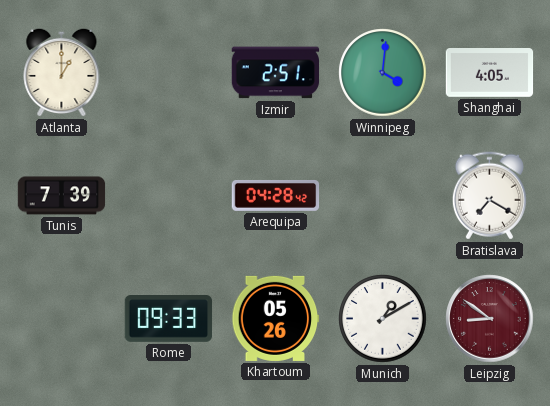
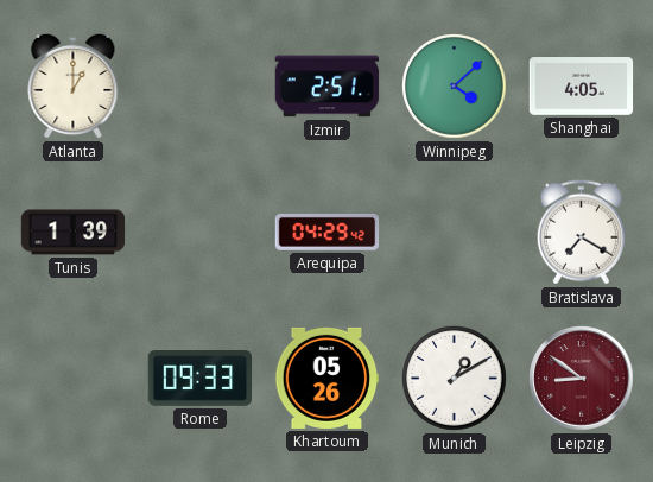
Winnipeg: 4:01 -> 4:08 (455, 87)
Tunis: 7:39 -> 1:39 (74, 233)
Arequipa: 04:28 -> 04:29 (328, 232)
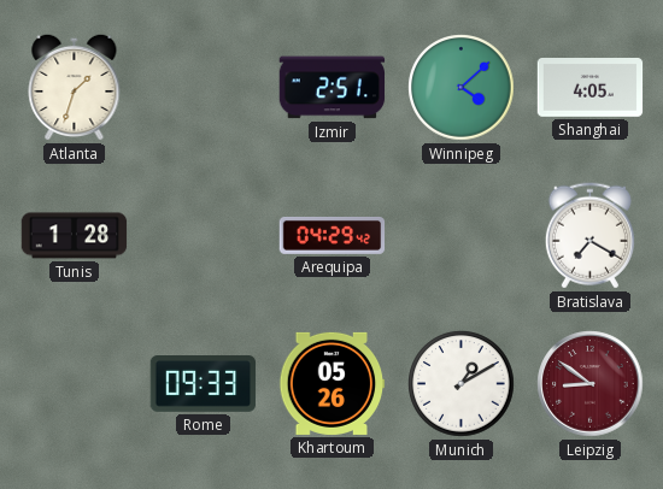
Atlanta: 1:00 -> 1:33 (75, 87)
Tunis: 1:39 -> 1:28 (75, 236)
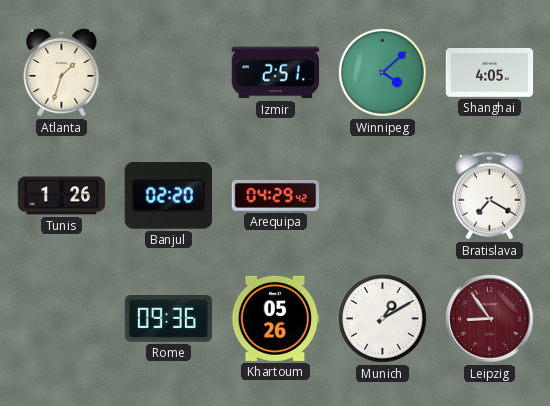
Tunis: 1:28 -> 1:26 (62, 196)
Banjul: none -> 02:20 (168, 196)
Rome: 09:33 -> 09:36 (169, 319)
Leipzig: 8:51 -> 8:54 (490, 319)
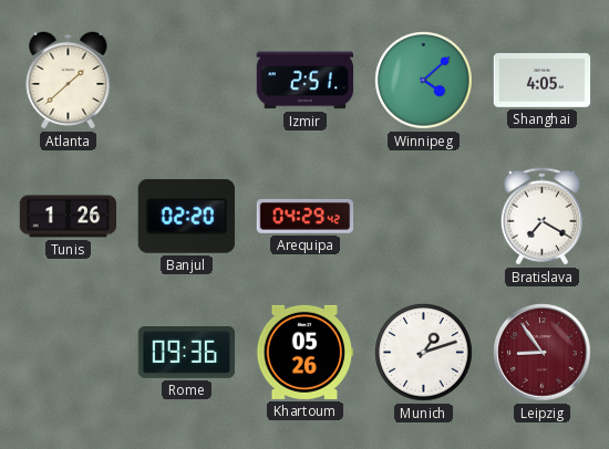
Atlanta: 1:33 -> 1:38 (69, 80)
Munich: 1:10 -> 1:12 (424, 353)
